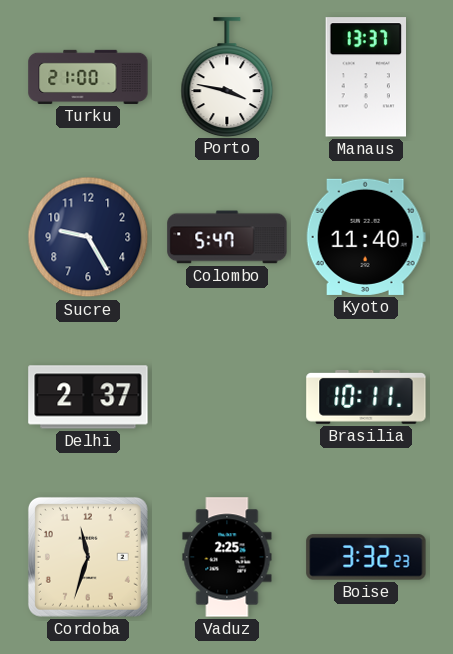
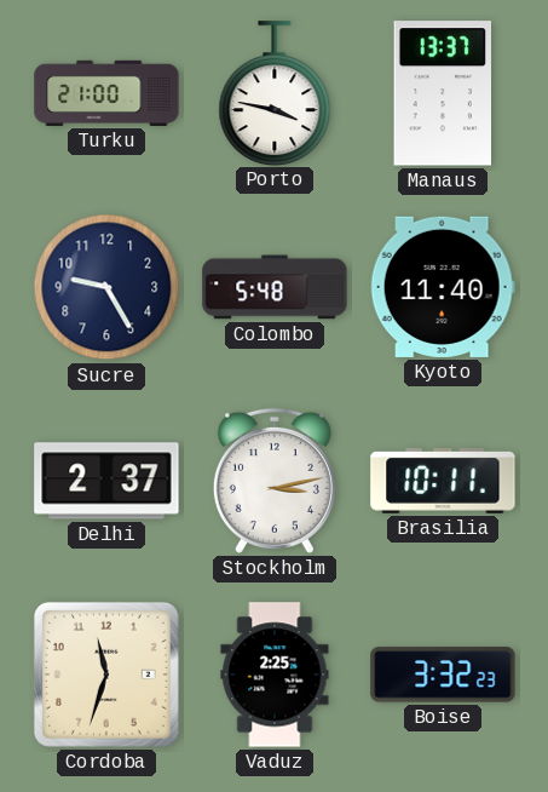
Colombo: 5:47 -> 5:48 (275, 287)
Stockholm: none -> 3:13 (275, 481)
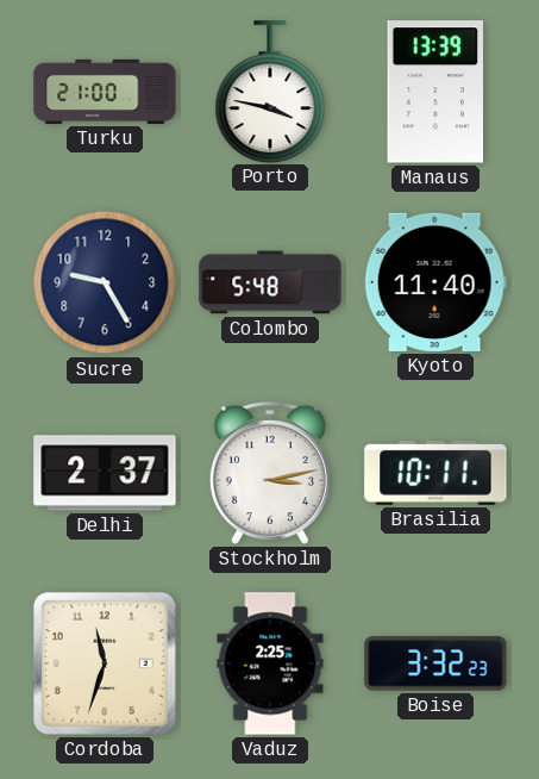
Manaus: 13:37 -> 13:39 (434, 92)
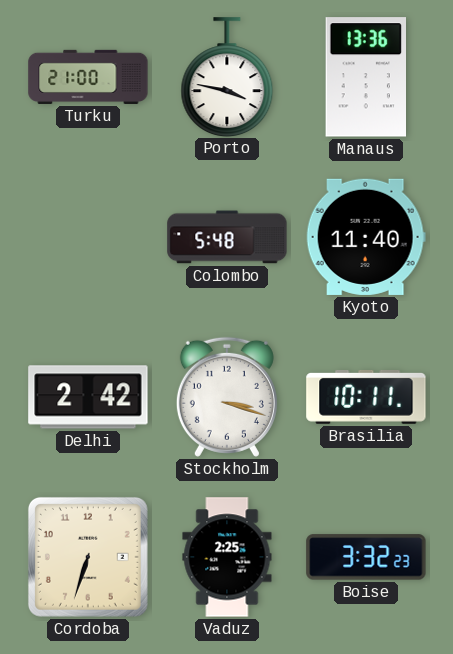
Manaus: 13:39 -> 13:36 (365, 77)
Sucre: 9:25 -> none (105, 282)
Delhi: 2:37 -> 2:42 (88, 397)
Stockholm: 3:13 -> 3:18 (227, 397)
Cordoba: 11:33 -> 6:33 (88, 557)
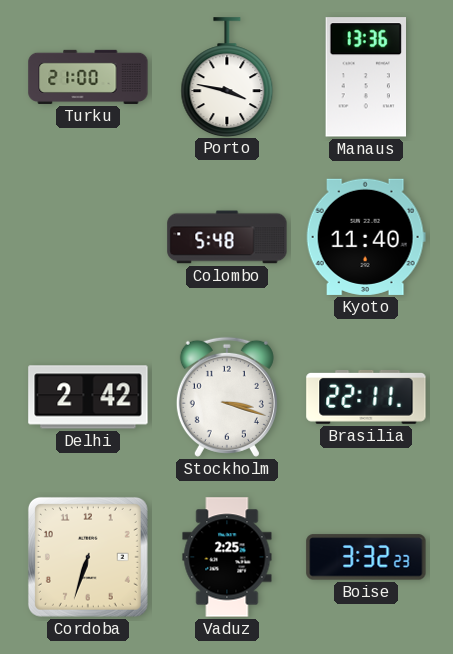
Brasilia: 10:11 -> 22:11 (366, 397)
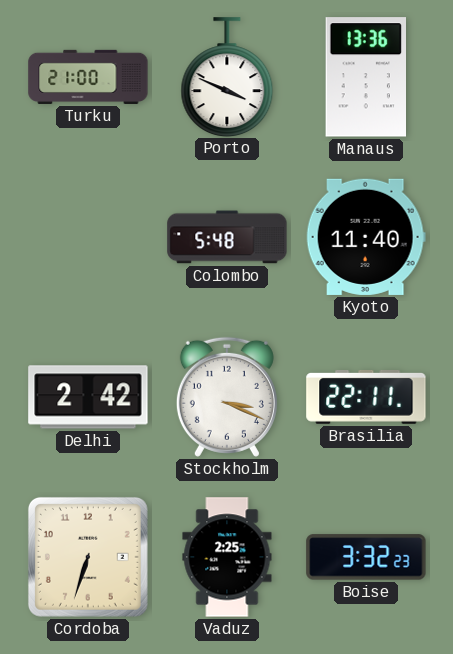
Porto: 3:47 -> 3:49 (227, 77)
Stockholm: 3:18 -> 3:19 (227, 397)
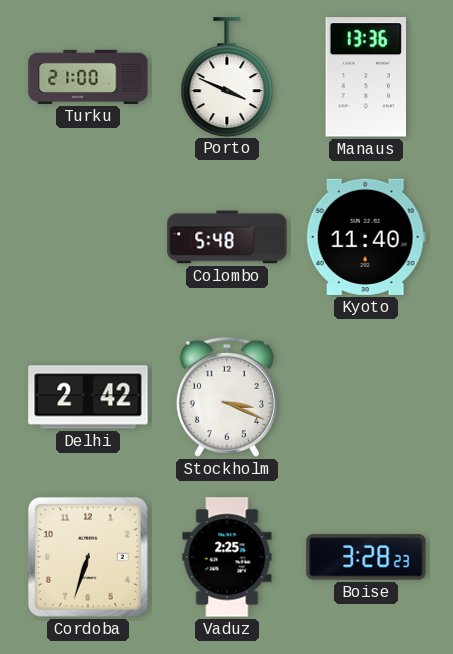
Brasilia: 22:11 -> none (366, 397)
Boise: 3:32 -> 3:28 (366, 557)
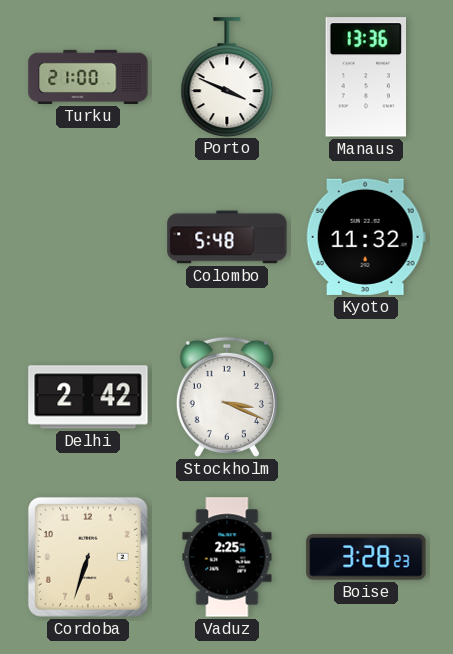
Kyoto: 11:40 -> 11:32 (366, 237)
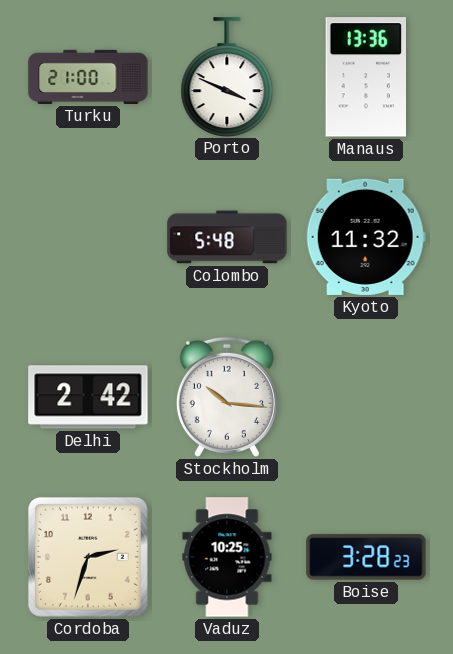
Stockholm: 3:19 -> 10:16 (227, 397)
Cordoba: 6:33 -> 2:33 (88, 557)
Vaduz: 2:25 -> 10:25 (227, 557)
